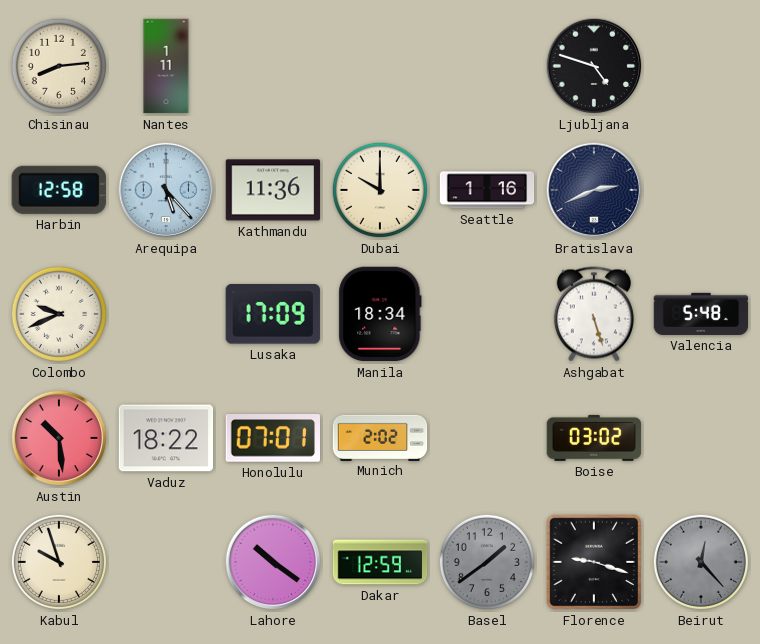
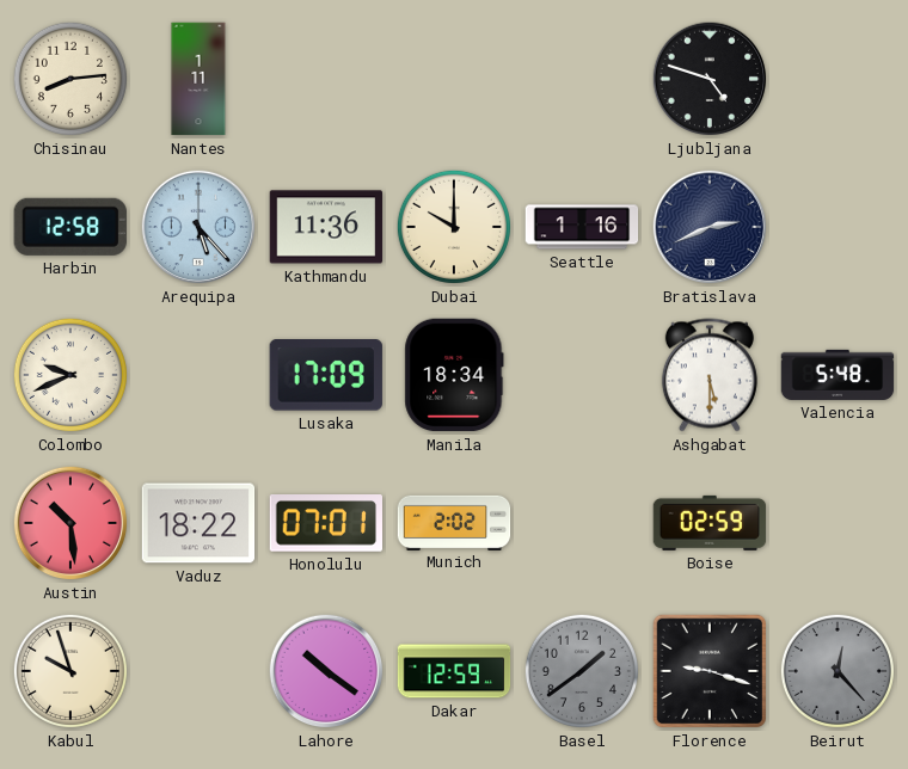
Ashgabat: 5:27 -> 5:30 (710, 375)
Boise: 03:02 -> 02:59 (710, 523)
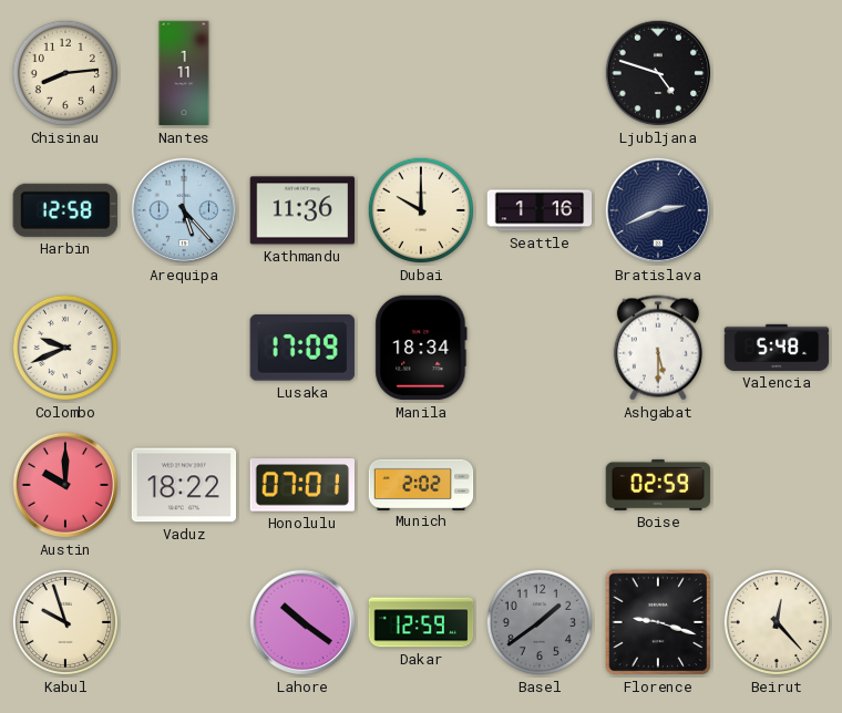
Austin: 10:29 -> 10:00 (65, 485)
Beirut dial: grey -> cream (777, 622)
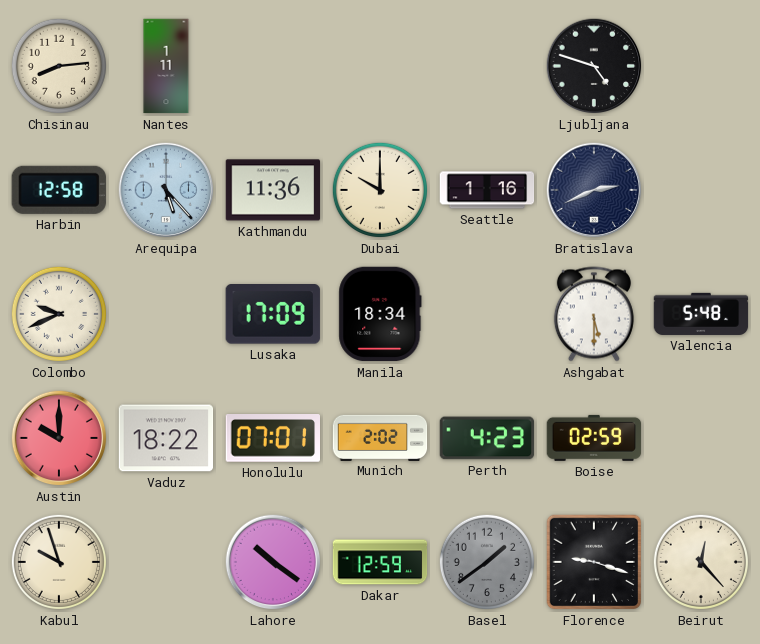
Perth: none -> 4:23 (487, 438)
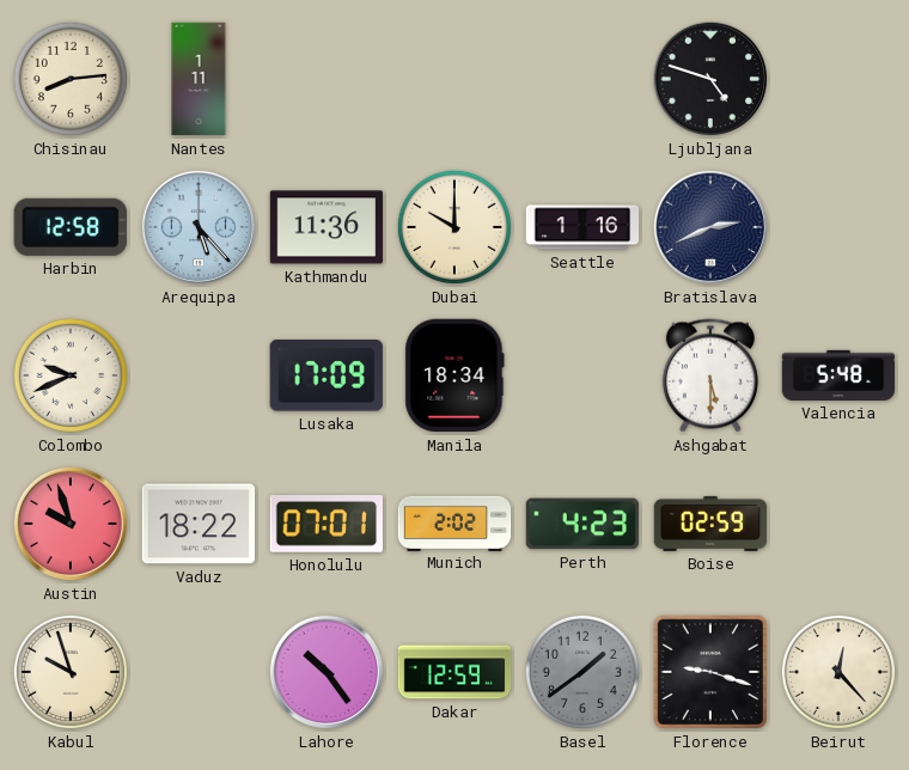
Austin: 10:00 -> 9:57 (71, 524)
Lahore: 10:21 -> 10:24 (327, 672)
